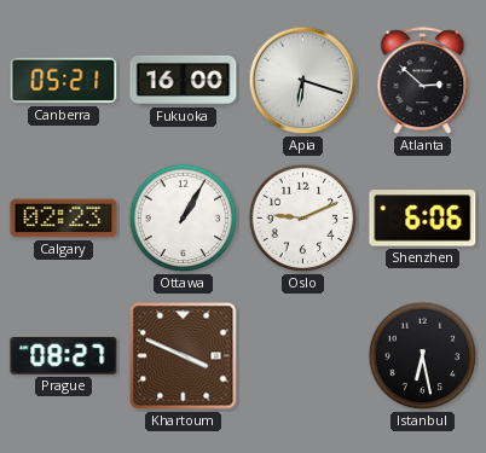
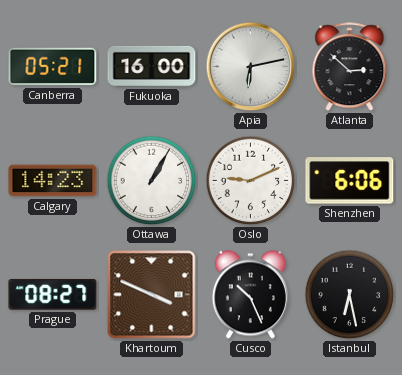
Apia: 6:18 -> 6:13 (251, 67)
Calgary: 02:23 -> 14:23 (53, 181)
Cusco: none -> 10:26 (250, 295)
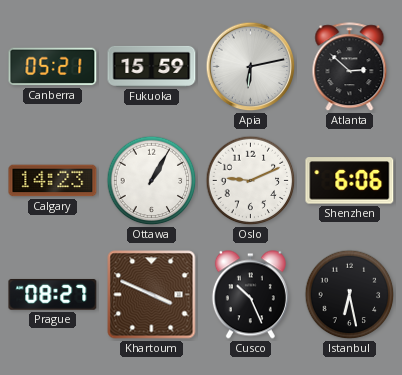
Fukuoka: 16:00 -> 15:59 (152, 66)
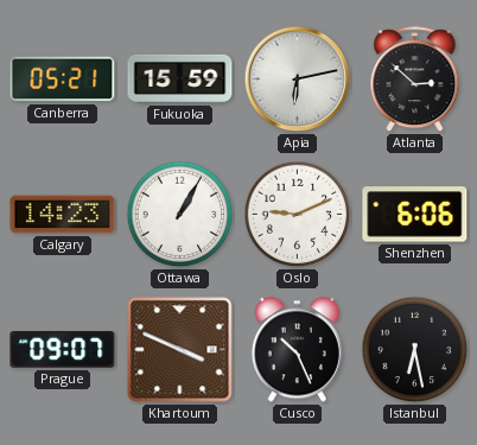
Prague: 08:27 -> 09:07 (63, 350)
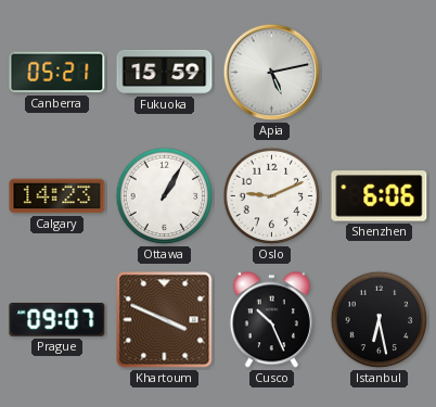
Apia: 6:13 -> 5:13 (272, 73)
Atlanta: 2:52 -> none (415, 80)
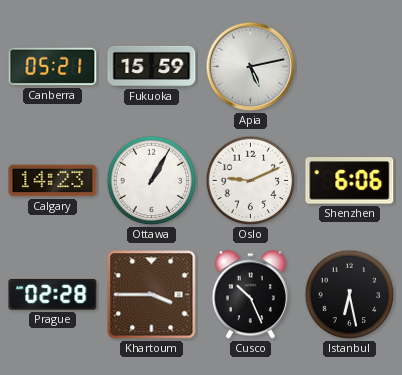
Prague: 09:07 -> 02:28 (53, 295)
Khartoum: 3:49 -> 3:45 (152, 295)
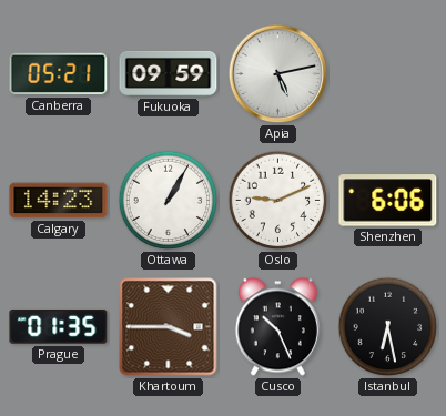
Fukuoka: 15:59 -> 09:59 (169, 73)
Prague: 02:28 -> 01:35 (59, 327)
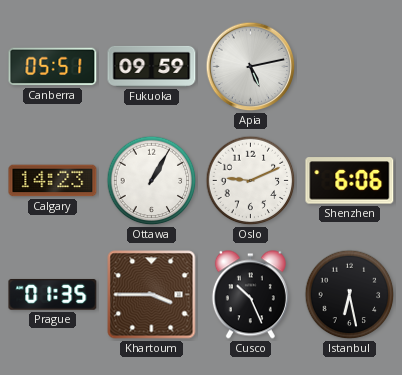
Canberra: 05:21 -> 05:51 (53, 67)
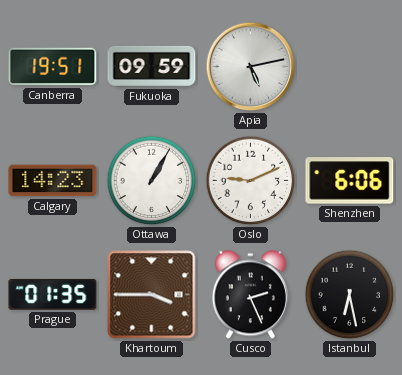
Canberra: 05:51 -> 19:51 (53, 67)
Cusco: 10:26 -> 2:26 (250, 295)
